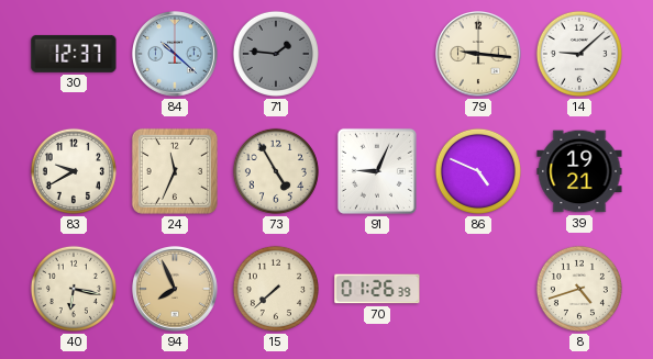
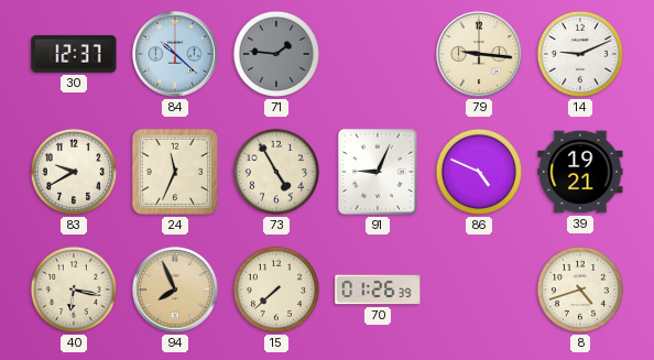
14: 9:08 -> 9:11 (580, 54)
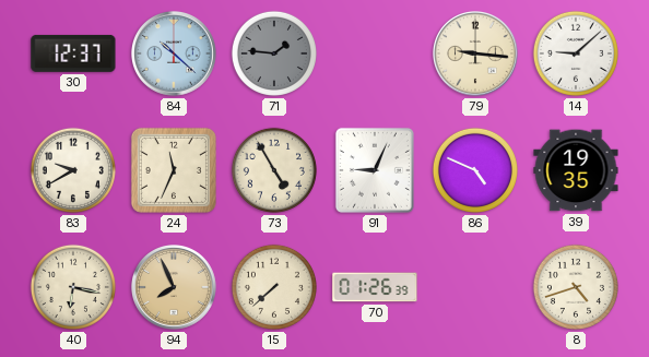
14: 9:11 -> 9:08 (576, 53)
39: 19:21 -> 19:35 (576, 170)
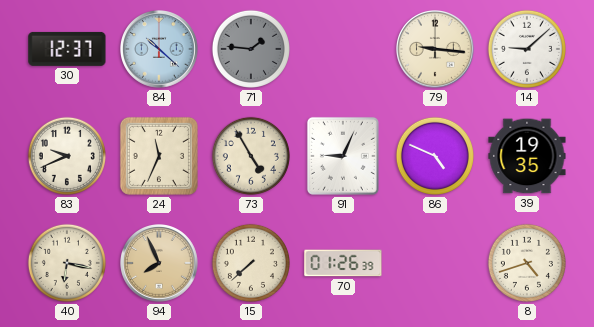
83: 9:40 -> 9:41 (67, 156)
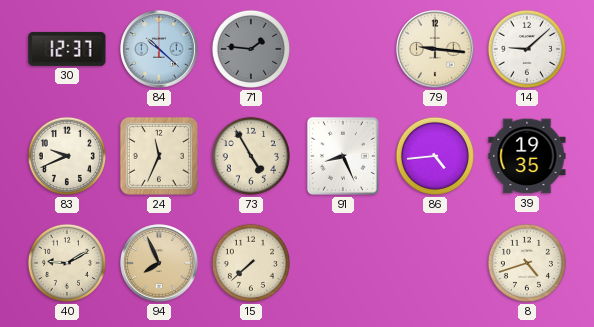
91: 9:04 -> 8:26 (343, 156)
86: 4:49 -> 4:44 (435, 156)
40: 6:17 -> 9:10 (67, 263)
70: 01:26 -> none (343, 263)
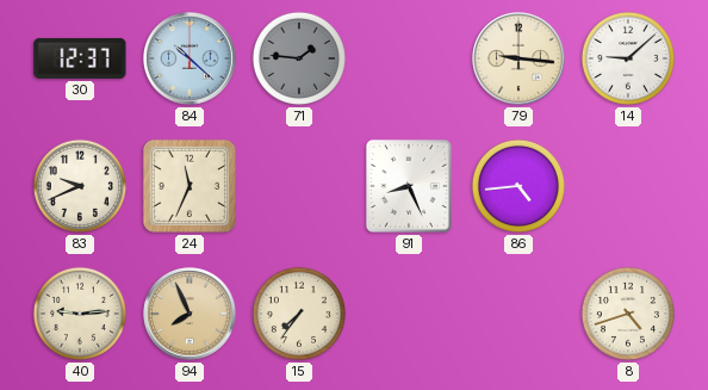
73: 4:55 -> none (251, 156)
39: 19:35 -> none (527, 156)
40: 9:10 -> 9:14 (80, 314)
15: 7:38 -> 7:36 (299, 314)
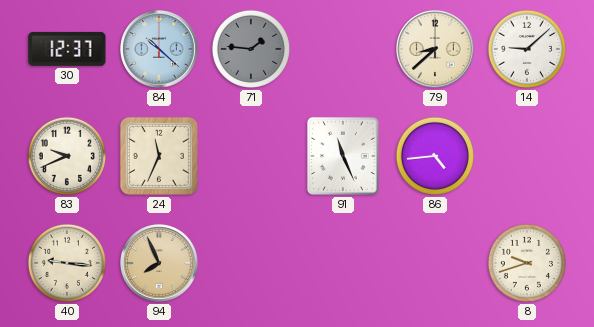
79: 9:16 -> 8:38 (436, 50)
91: 8:26 -> 11:26 (343, 156)
40: 9:14 -> 9:16 (67, 263)
15: 7:36 -> none (299, 314)
8: 4:42 -> 9:42 (527, 263)
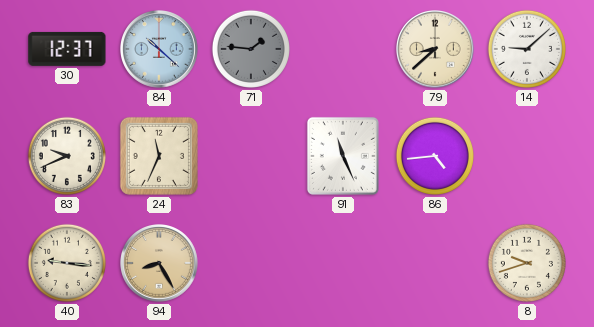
94: 7:56 -> 8:25 (160, 264)
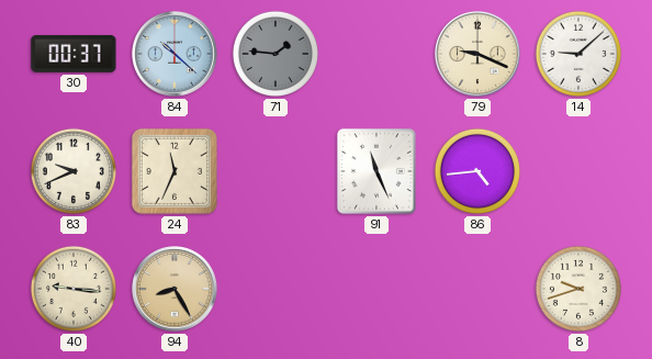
30: 12:37 -> 00:37 (74, 54)
79: 8:38 -> 9:19 (479, 55)
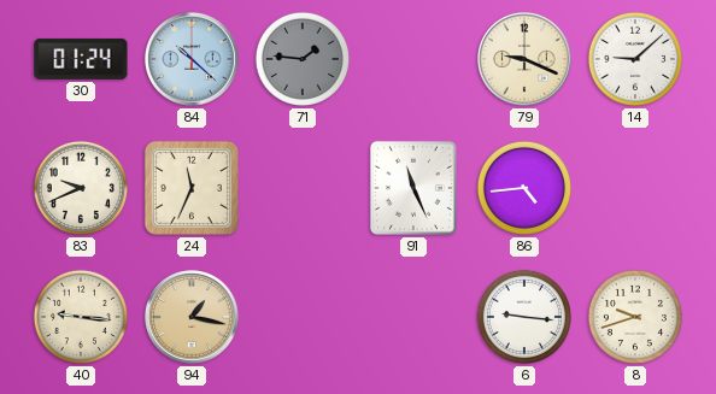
30: 00:37 -> 01:24 (81, 59)
94: 8:25 -> 1:17 (193, 318)
6: none -> 9:16 (524, 317)
